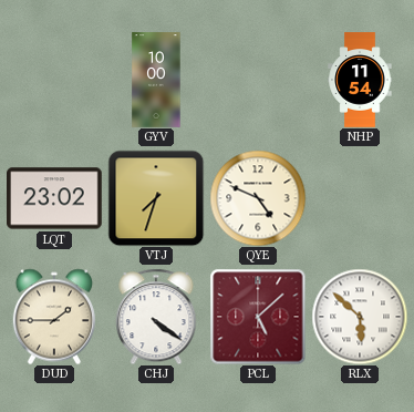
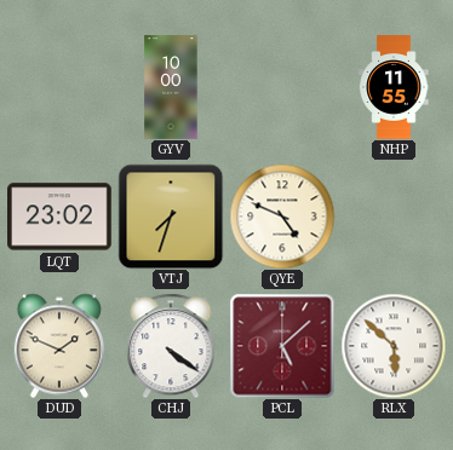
NHP: 11:54 -> 11:55 (394, 87)
DUD: 1:45 -> 1:49 (58, 346)
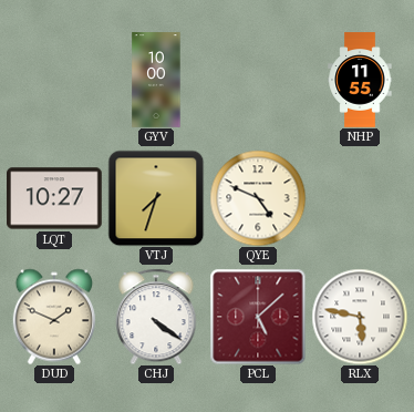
LQT: 23:02 -> 10:27 (55, 198)
RLX: 5:52 -> 5:47 (360, 317)
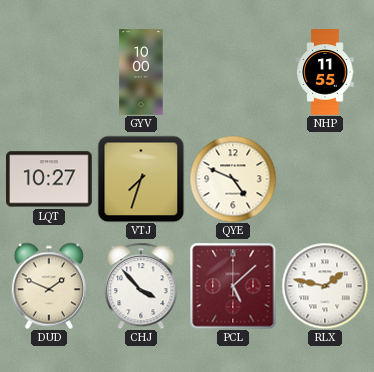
CHJ: 4:21 -> 3:53 (141, 286)
RLX: 5:47 -> 1:47 (325, 286)
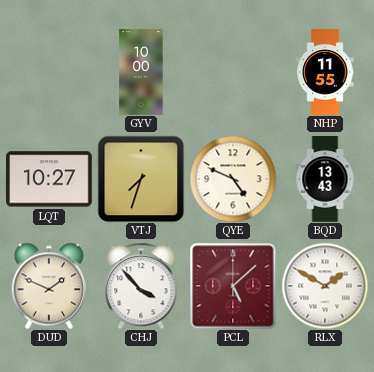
BQD: none -> 13:43 (325, 179)
RLX: 1:47 -> 1:50 (325, 286)
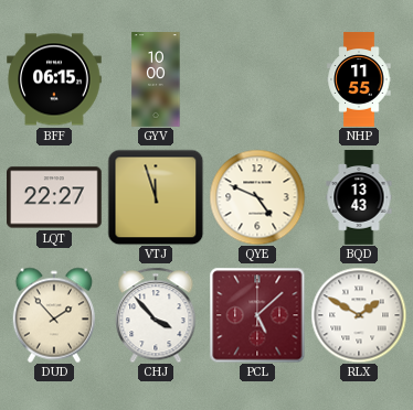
BFF: none -> 06:15 (54, 79)
LQT: 10:27 -> 22:27 (55, 197)
VTJ: 7:33 -> 11:57 (156, 197)
DUD: 1:49 -> 1:53 (53, 315)
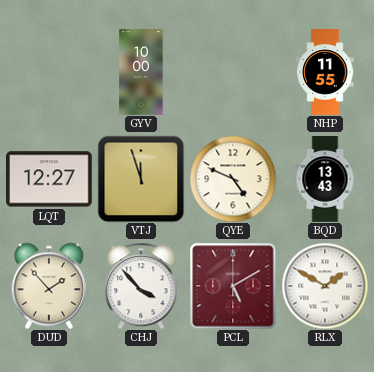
BFF: 06:15 -> none (54, 79)
LQT: 22:27 -> 12:27 (50, 179)
PCL: 5:08 -> 5:10 (233, 286)
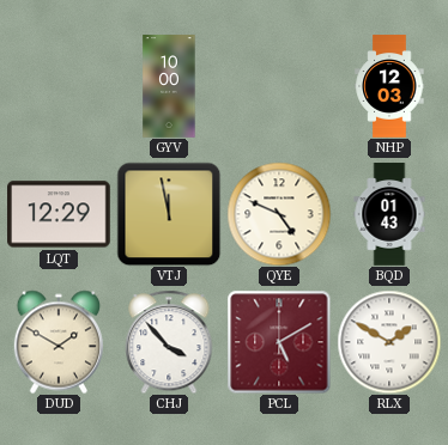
NHP: 11:55 -> 12:03 (389, 86)
LQT: 12:27 -> 12:29 (60, 214)
VTJ: 11:57 -> 11:58 (169, 214)
BQD: 13:43 -> 01:43 (389, 214)
DUD: 1:53 -> 1:50 (57, 342)
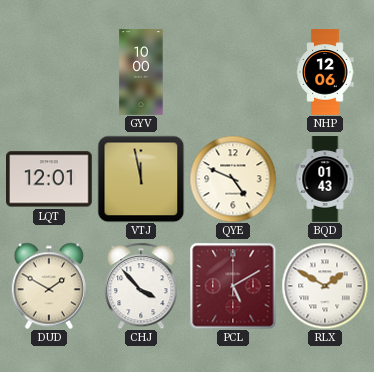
NHP: 12:03 -> 12:06 (325, 72)
LQT: 12:29 -> 12:01 (50, 179)
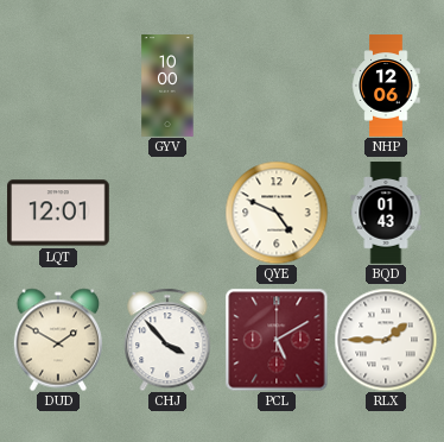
VTJ: 11:58 -> none (141, 179)
RLX: 1:50 -> 1:45 (386, 340)
